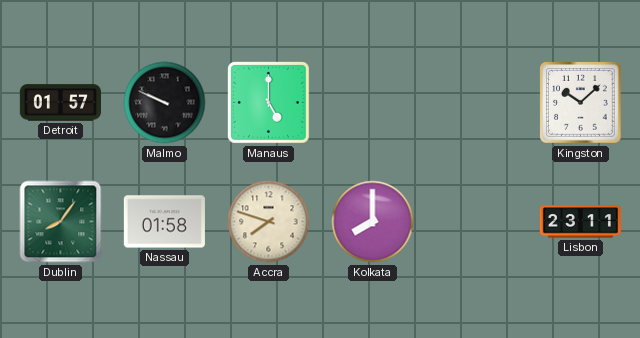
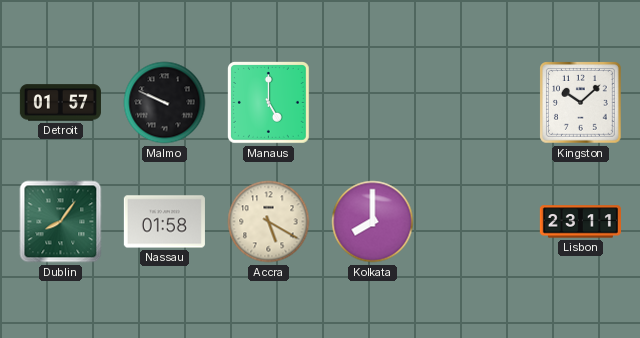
Accra: 7:48 -> 5:20 (269, 222)
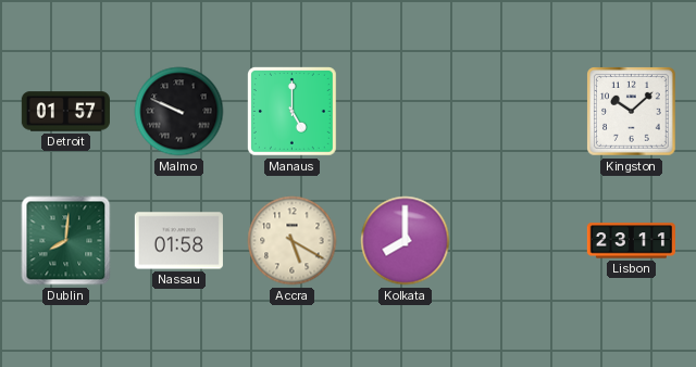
Dublin: 8:06 -> 8:01 (66, 241)
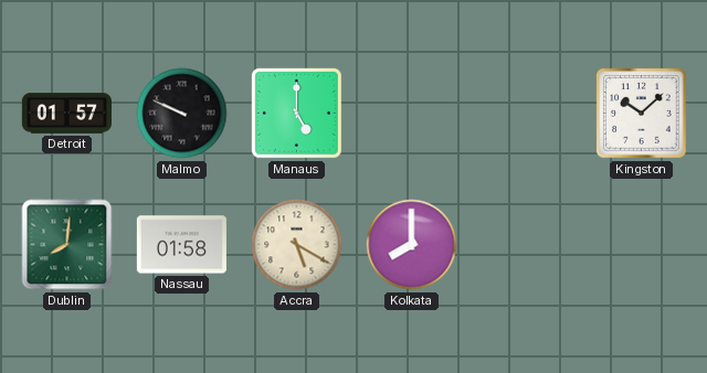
Lisbon: 23:11 -> none (631, 241)
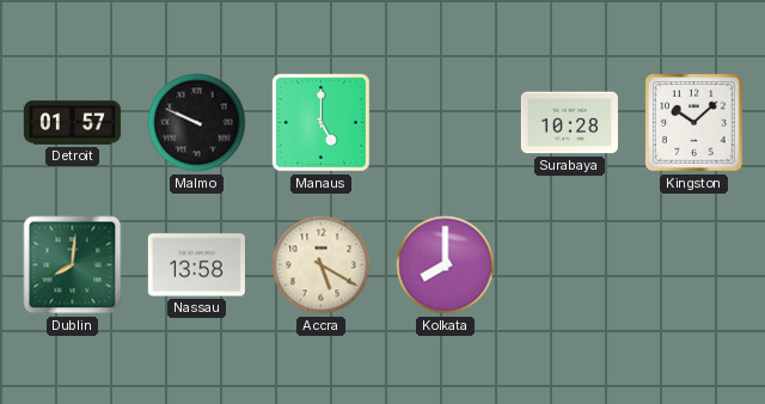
Surabaya: none -> 10:28 (569, 123)
Nassau: 01:58 -> 13:58 (196, 265)
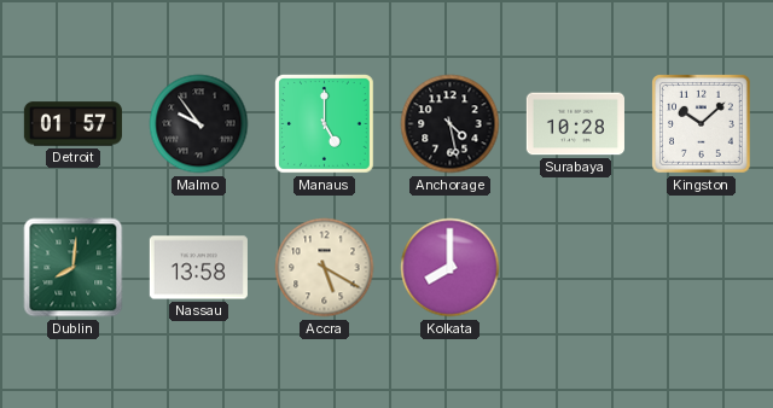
Malmo: 9:49 -> 9:54 (199, 124)
Anchorage: none -> 4:28 (451, 124)
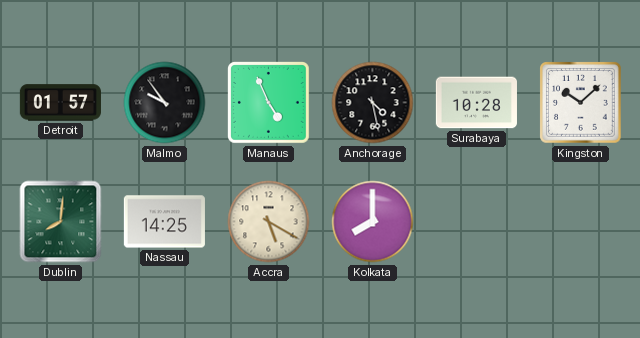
Manaus: 5:00 -> 4:56 (269, 103)
Nassau: 13:58 -> 14:25 (164, 222)
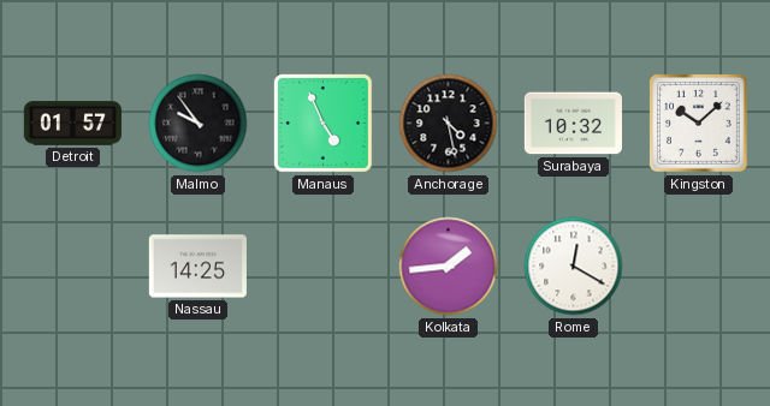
Surabaya: 10:28 -> 10:32 (573, 124)
Dublin: 8:01 -> none (61, 222)
Accra: 5:20 -> none (269, 222)
Kolkata: 8:00 -> 1:44 (449, 267)
Rome: none -> 12:20 (574, 267)
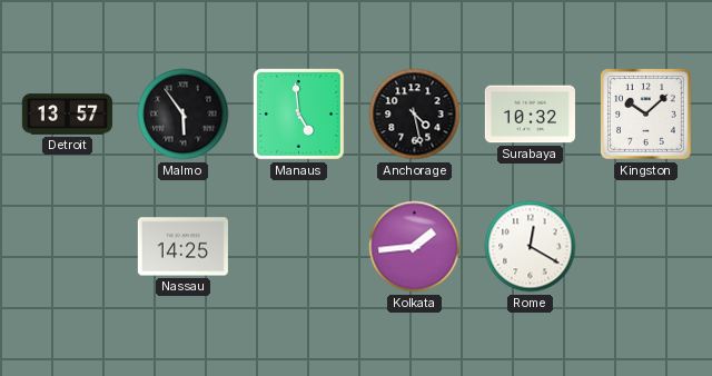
Detroit: 01:57 -> 13:57 (67, 115)
Malmo: 9:54 -> 5:54 (184, 115)
Manaus: 4:56 -> 4:59 (299, 115)
